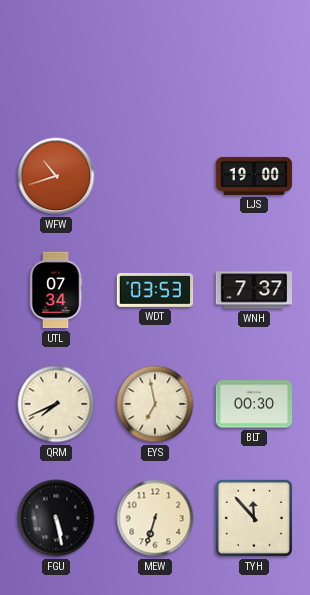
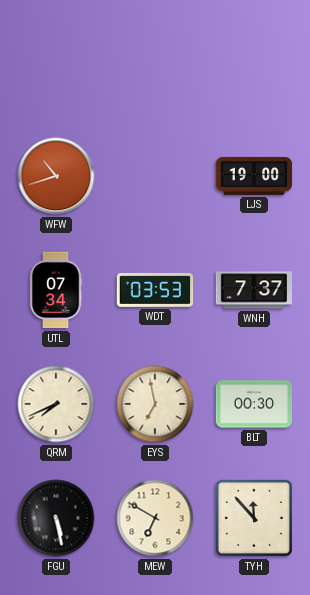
MEW: 6:33 -> 6:50 (155, 518)
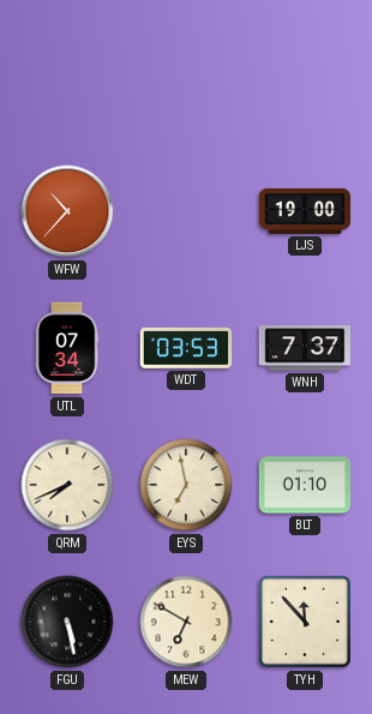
WFW: 10:42 -> 10:37 (67, 211)
BLT: 00:30 -> 01:10 (305, 485)
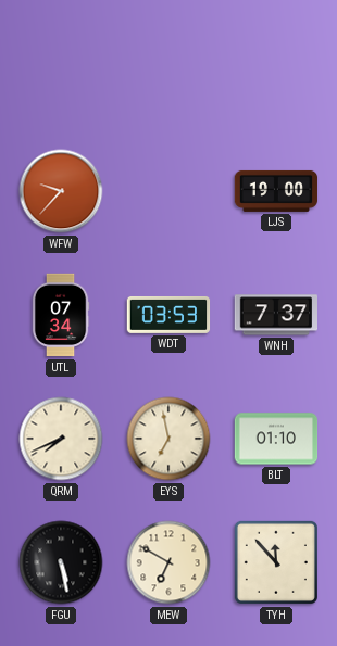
WFW: 10:37 -> 9:37 (61, 191)
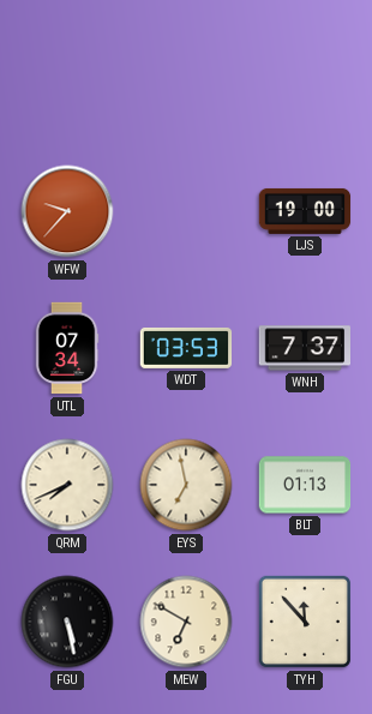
BLT: 01:10 -> 01:13 (305, 485)
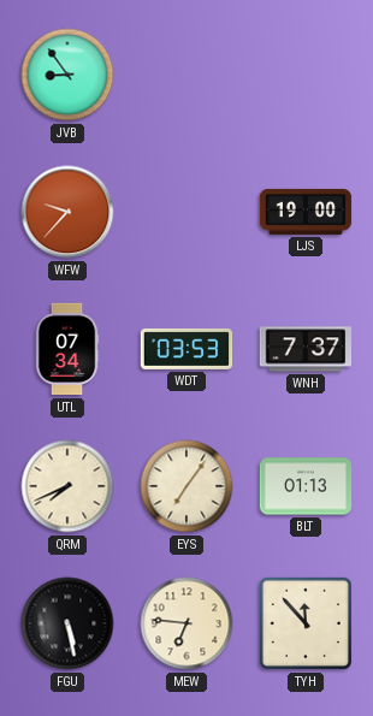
JVB: none -> 8:54 (67, 75)
EYS: 6:58 -> 7:06 (186, 486)
MEW: 6:50 -> 6:46 (186, 623)
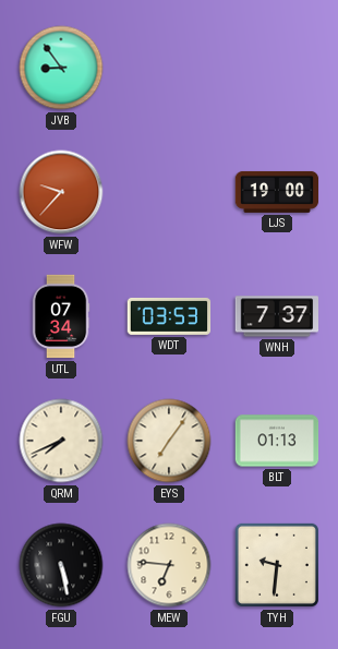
TYH: 11:53 -> 9:31 (277, 565)
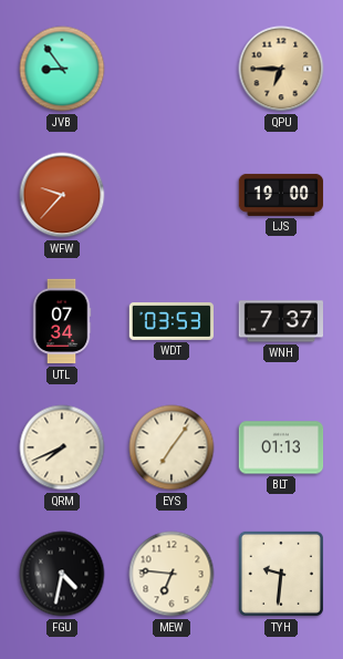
QPU: none -> 6:45 (281, 69)
FGU: 5:28 -> 4:32 (62, 574)
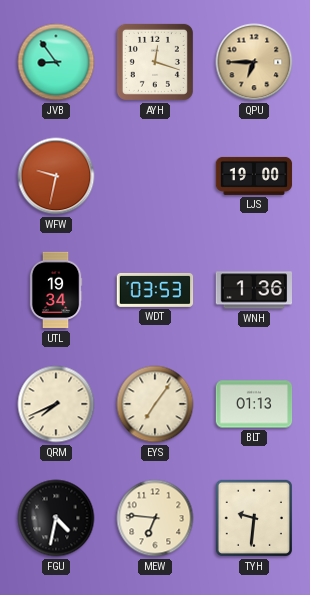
AYH: none -> 12:18 (155, 62)
WFW: 9:37 -> 9:32 (56, 176)
UTL: 07:34 -> 19:34 (56, 290)
WNH: 7:37 -> 1:36 (253, 290)
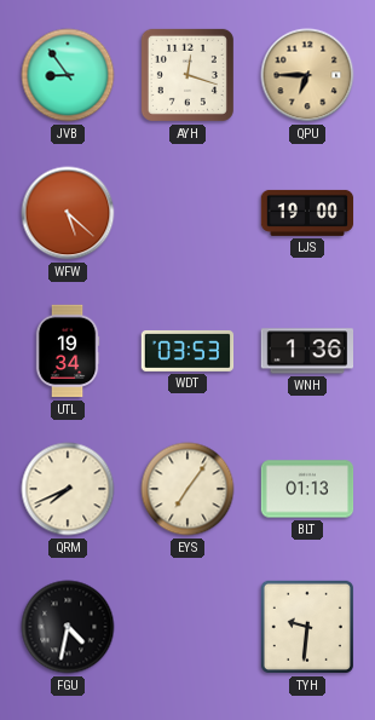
WFW: 9:32 -> 5:22 (68, 213)
MEW: 6:46 -> none (155, 518)
